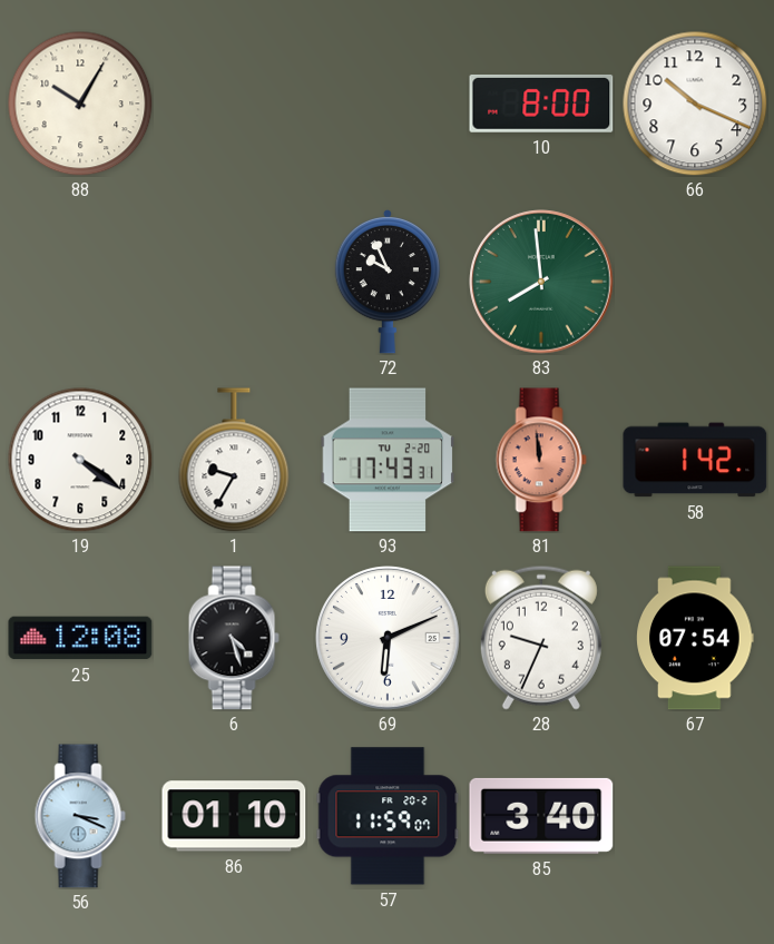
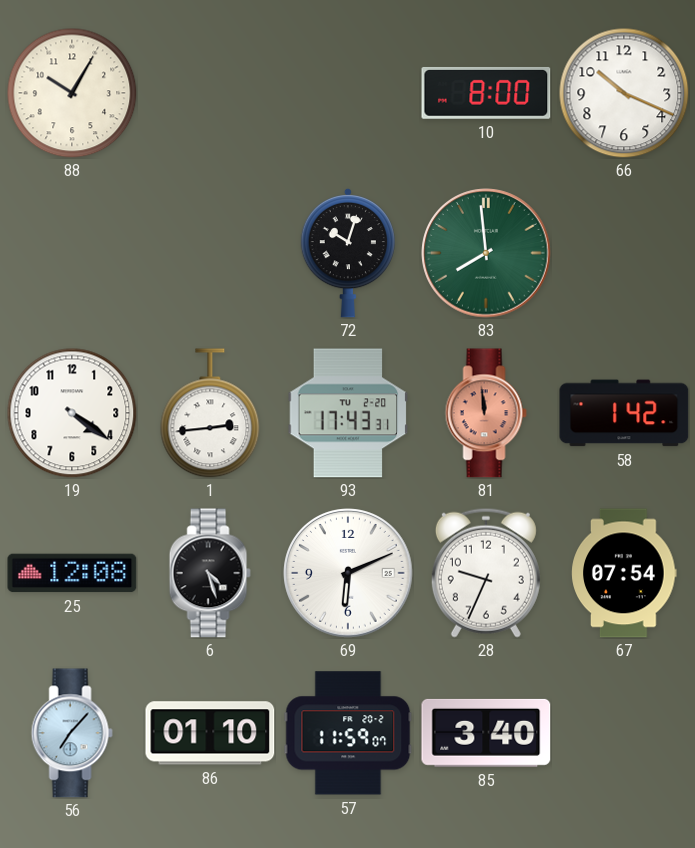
72: 9:56 -> 10:03 (348, 253)
1: 9:35 -> 2:44 (210, 413)
56: 3:19 -> 7:07 (72, 733)
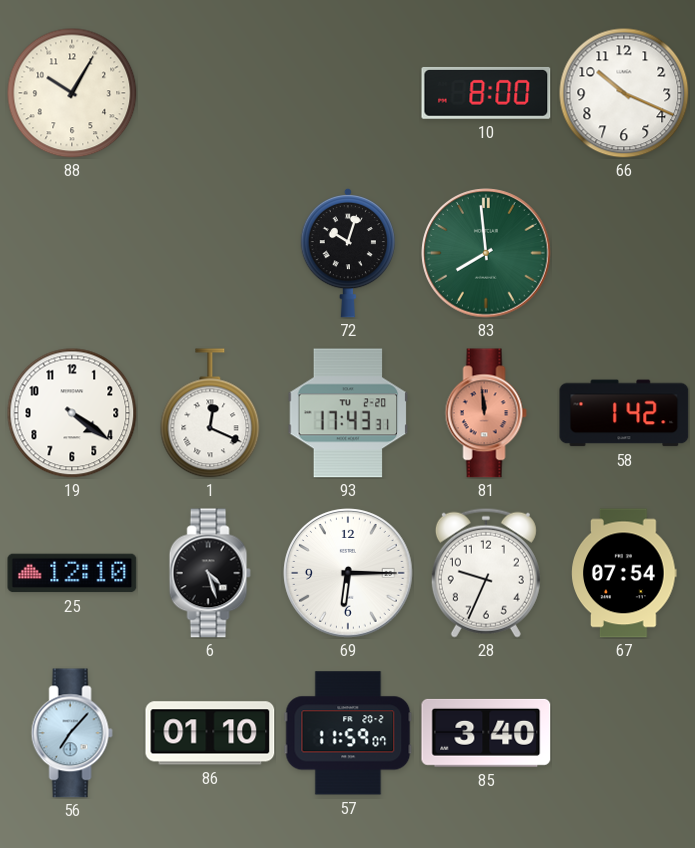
1: 2:44 -> 12:19 (210, 413)
25: 12:08 -> 12:10 (72, 573)
69: 6:11 -> 6:15 (348, 573)
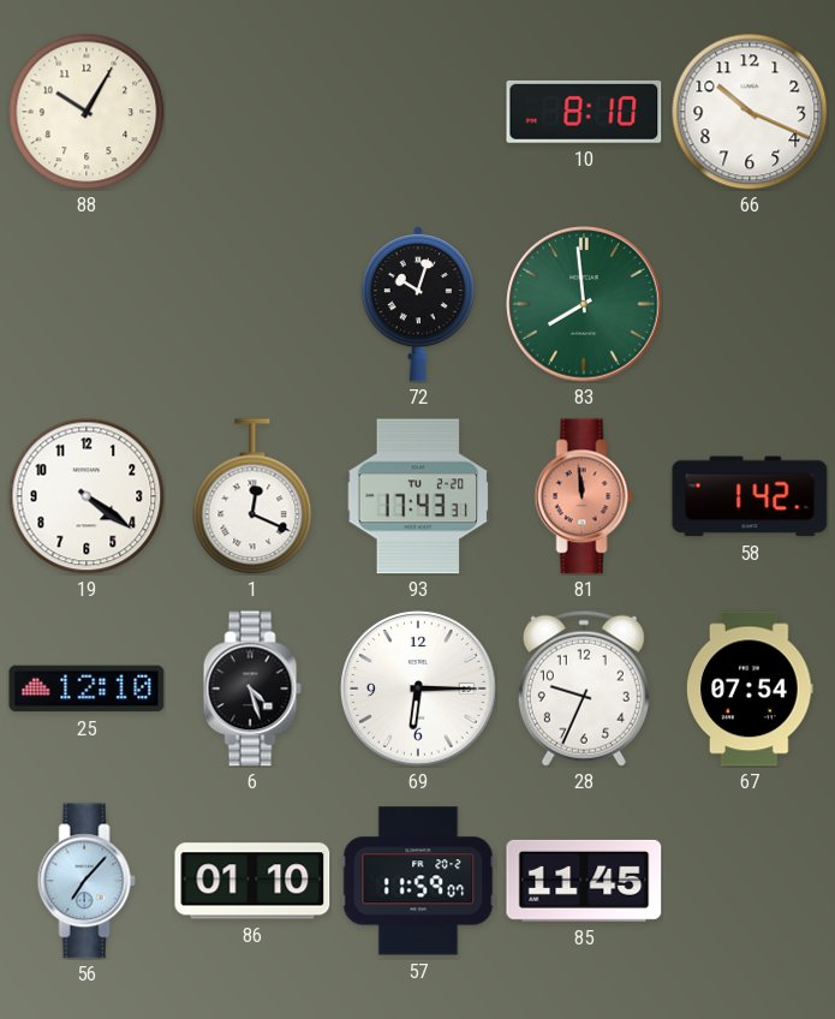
10: 8:00 -> 8:10 (584, 112)
85: 3:40 -> 11:45 (584, 881)
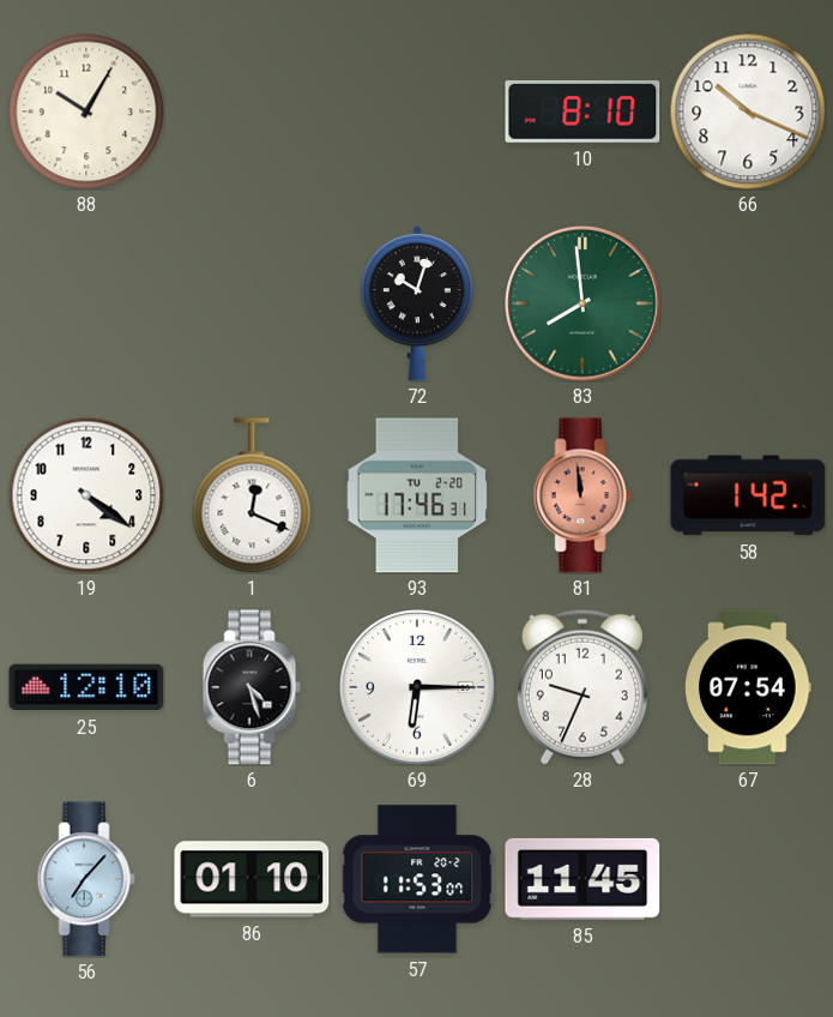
93: 17:43 -> 17:46 (417, 495)
57: 11:59 -> 11:53 (417, 879)
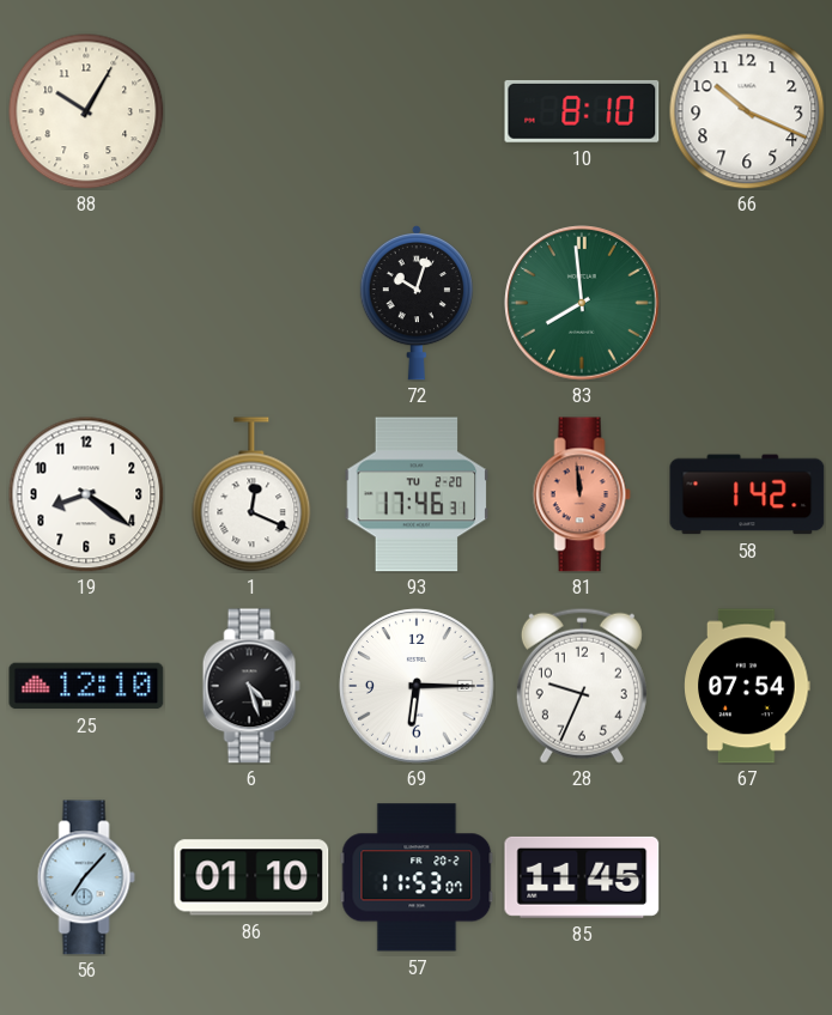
19: 4:21 -> 8:21 (86, 494)
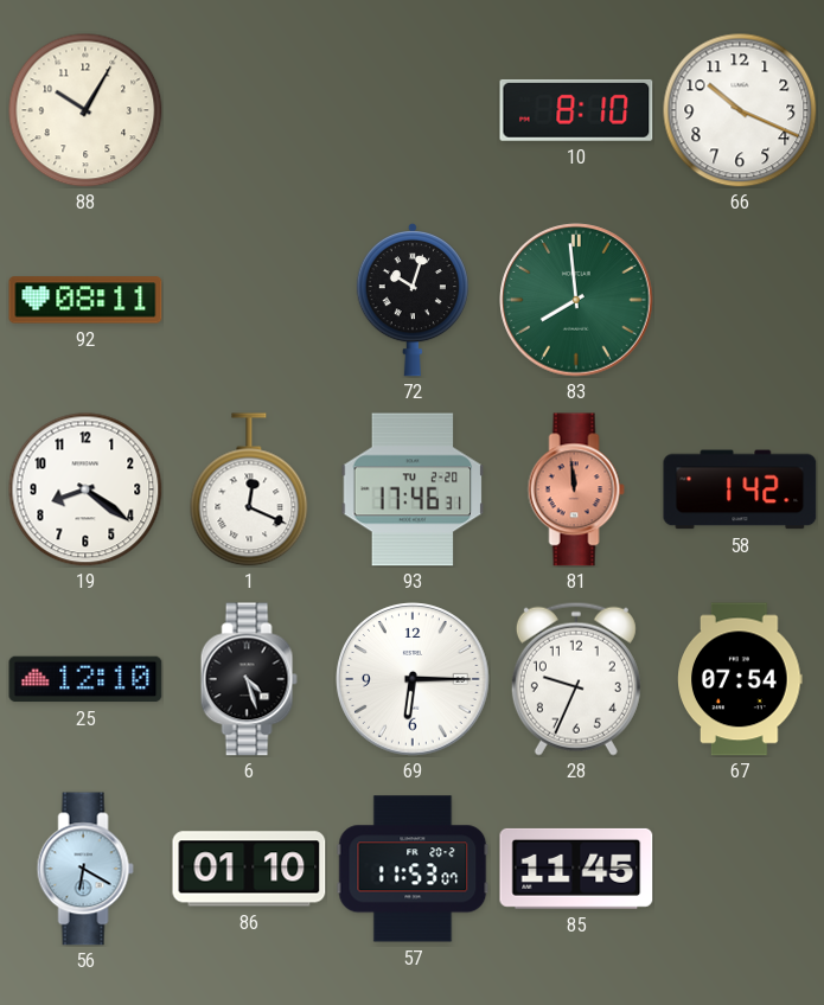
92: none -> 08:11 (85, 300)
56: 7:07 -> 6:20 (85, 869)
